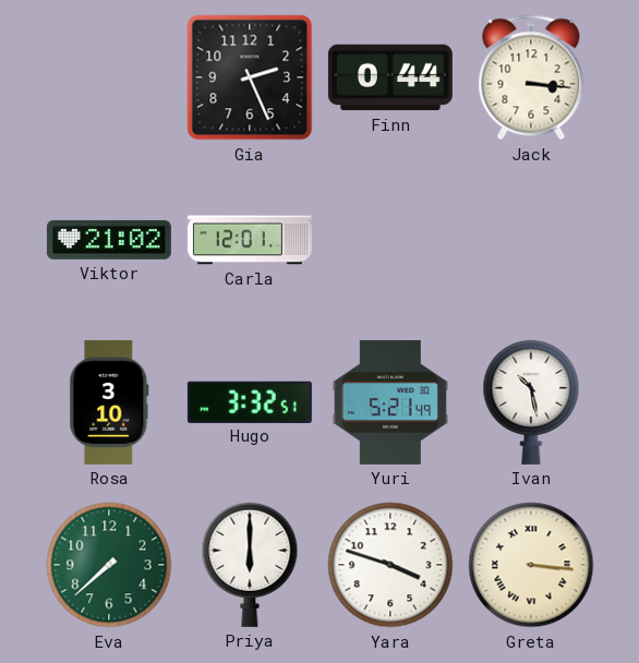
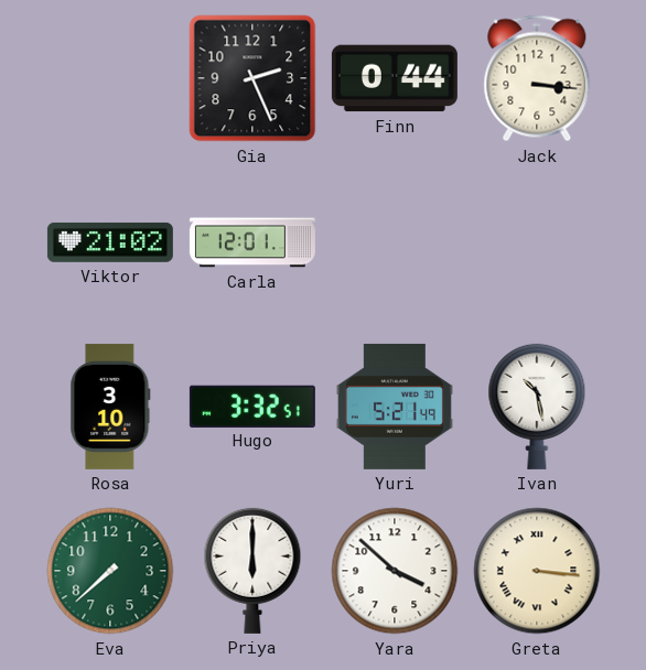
Yara: 3:48 -> 3:52 (395, 571)
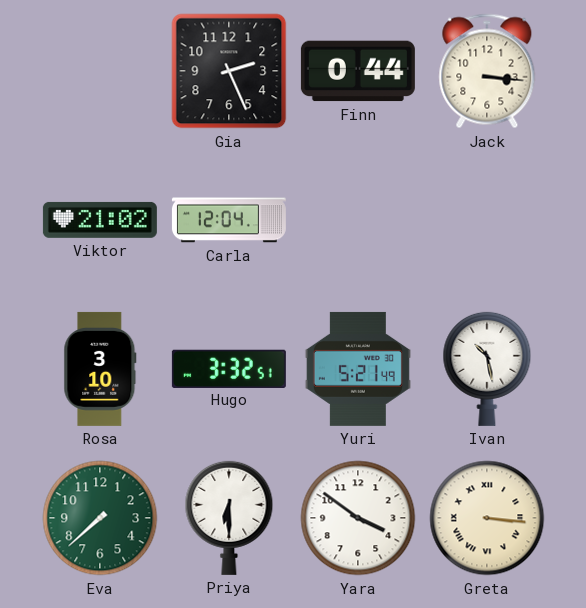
Carla: 12:01 -> 12:04 (229, 220)
Priya: 6:00 -> 6:30 (229, 518)
Yara: 3:52 -> 3:51 (358, 518)
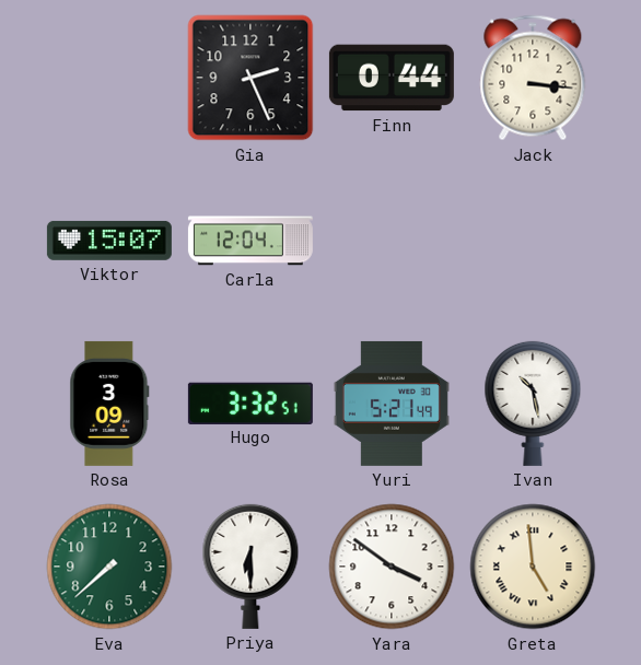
Viktor: 21:02 -> 15:07 (109, 241)
Rosa: 3:10 -> 3:09 (109, 404)
Greta: 3:16 -> 4:59 (533, 567)
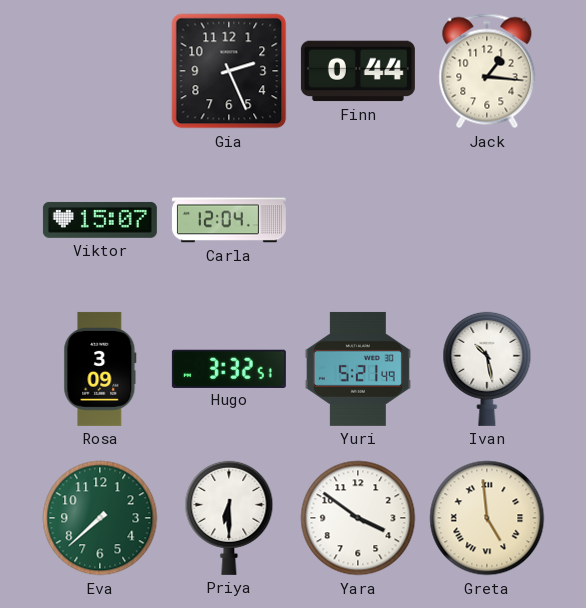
Jack: 3:16 -> 1:16 (487, 71)
